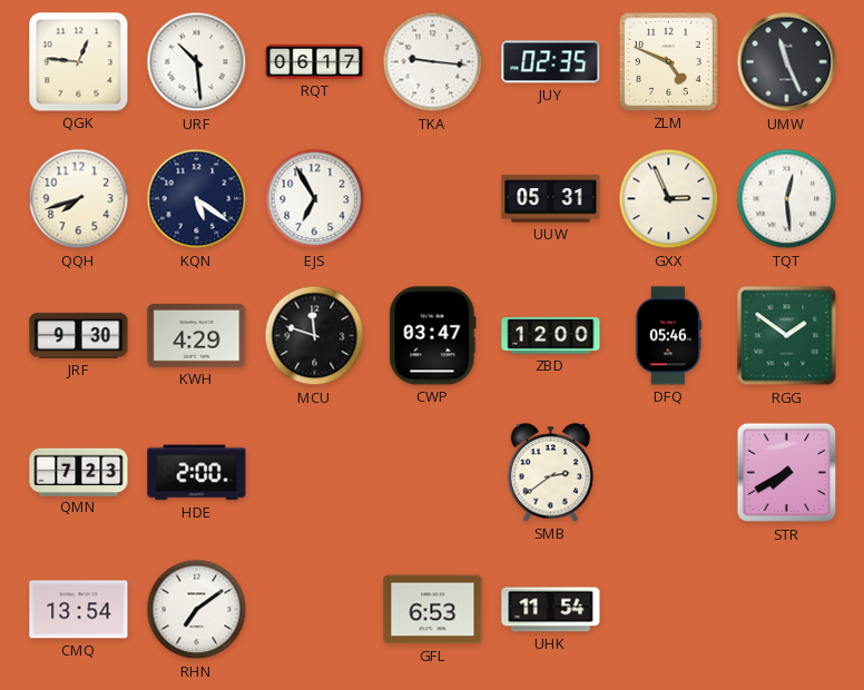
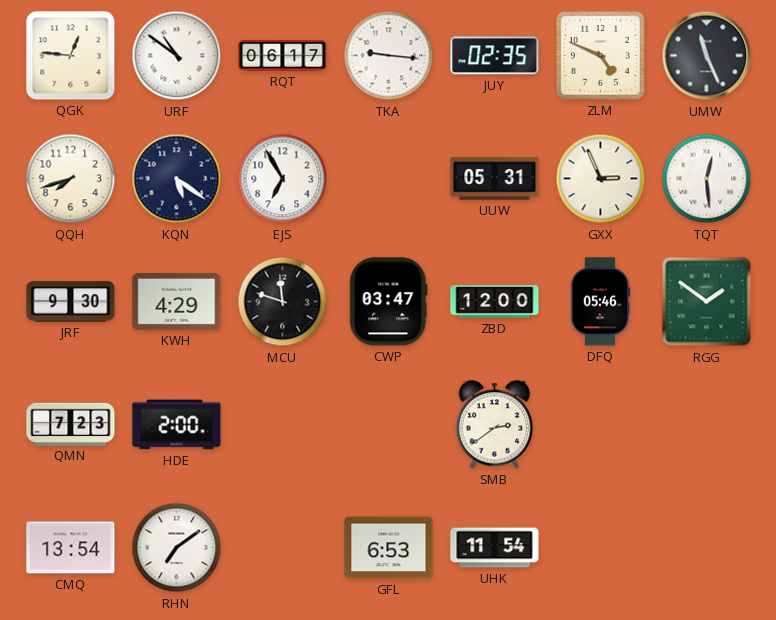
URF: 10:29 -> 10:51 (177, 56)
STR: 7:40 -> none (787, 473)
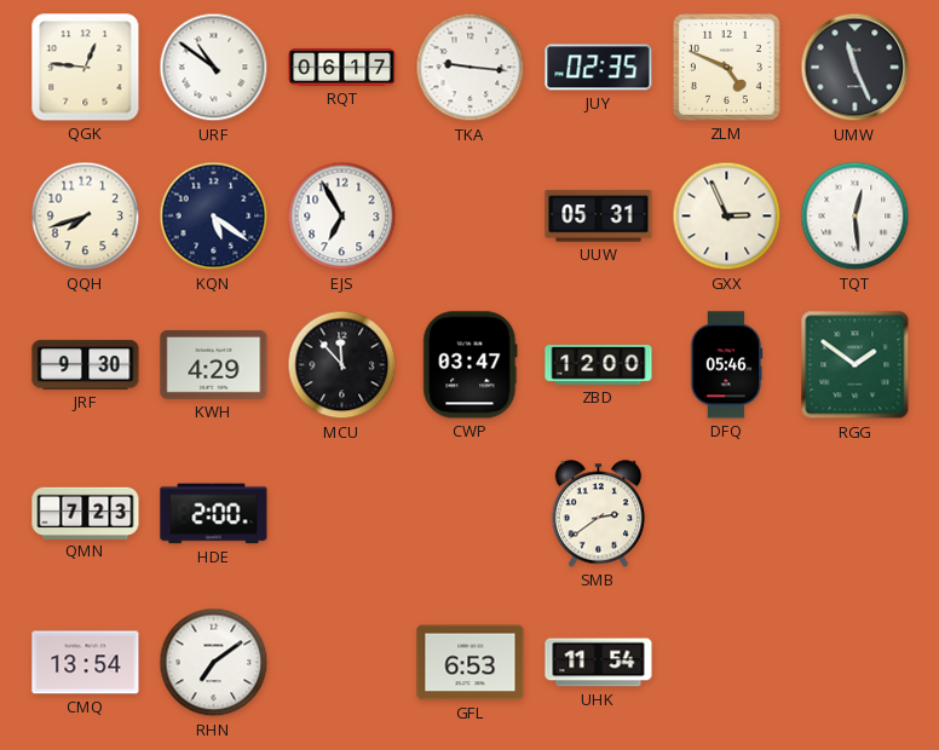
MCU: 11:48 -> 11:53 (342, 365)
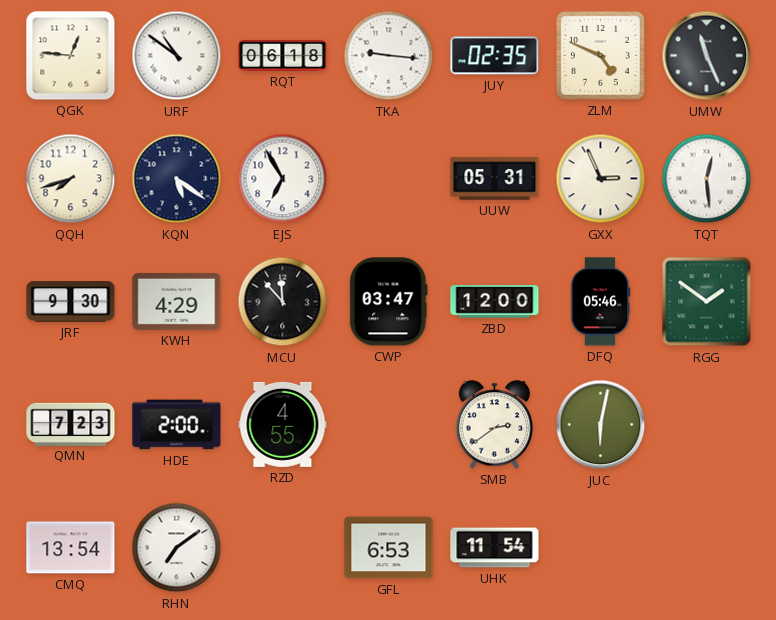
RQT: 06:17 -> 06:18 (283, 55)
RZD: none -> 4:55 (283, 424)
JUC: none -> 6:02 (601, 425)
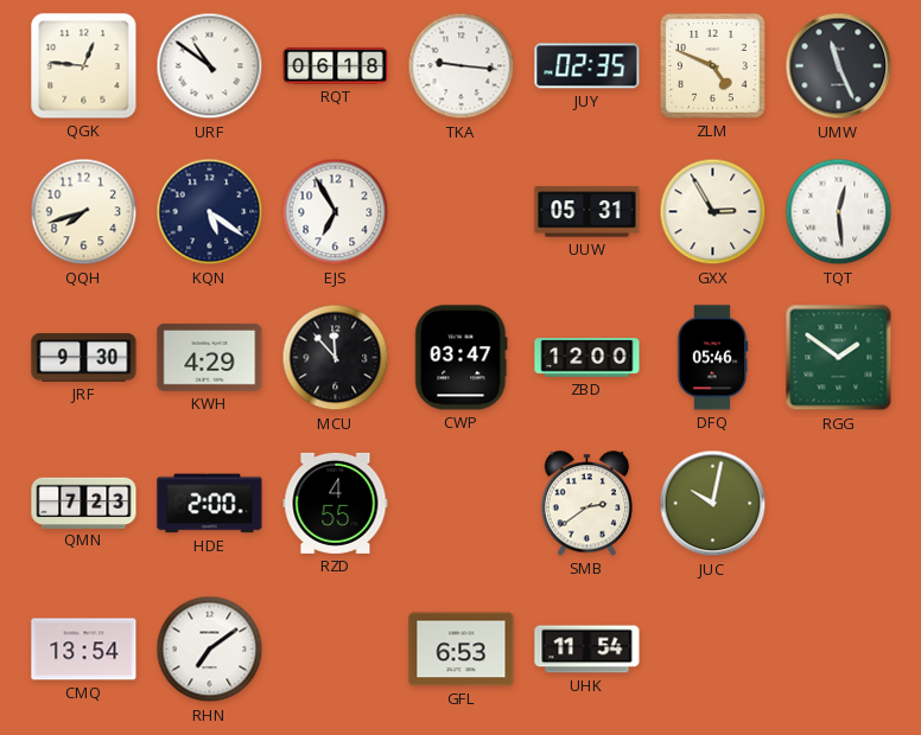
GXX: 2:56 -> 2:55 (713, 212)
JUC: 6:02 -> 10:02 (713, 504)
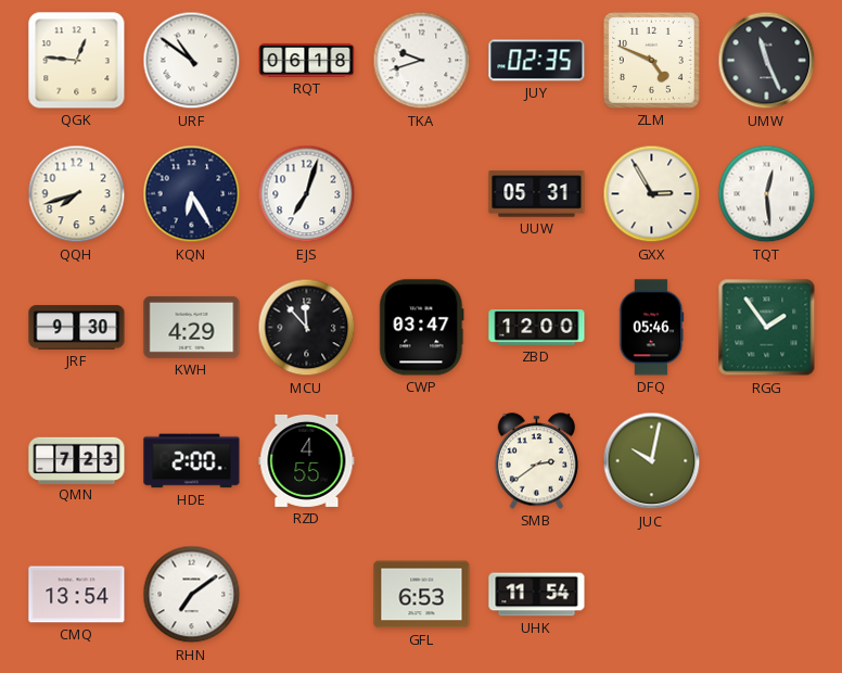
TKA: 9:16 -> 9:42 (422, 61)
KQN: 5:21 -> 6:25 (192, 194)
EJS: 6:55 -> 7:03 (307, 194)
RGG: 1:51 -> 1:54 (767, 328)
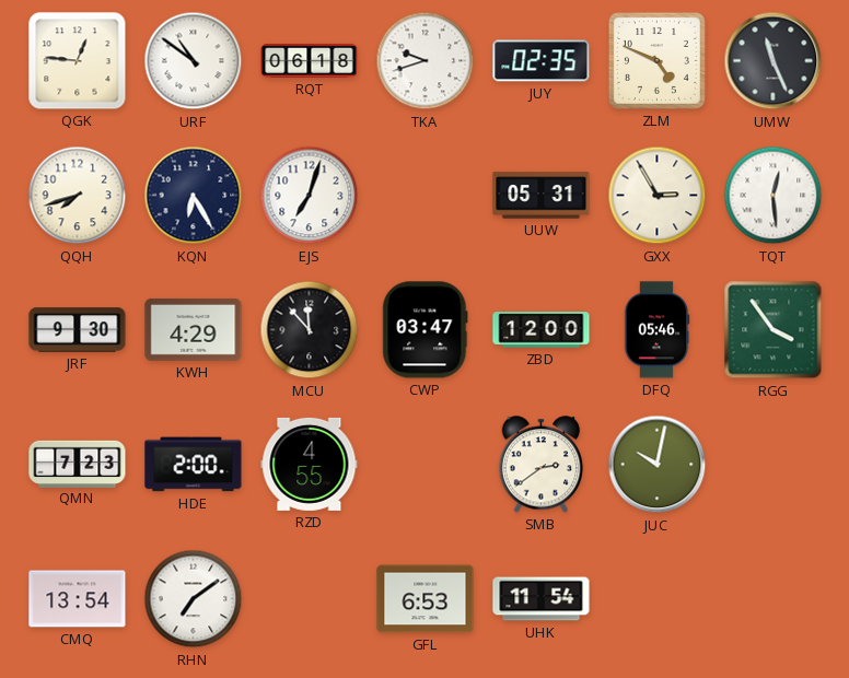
RGG: 1:54 -> 3:54 (774, 330)
